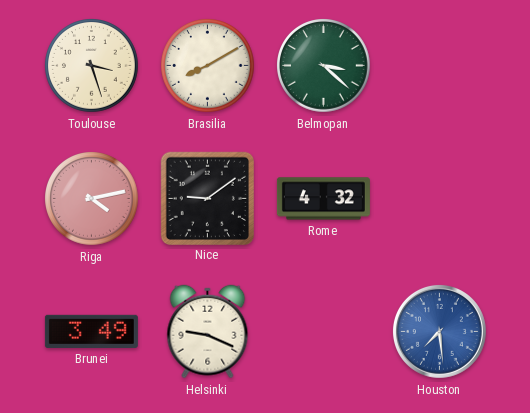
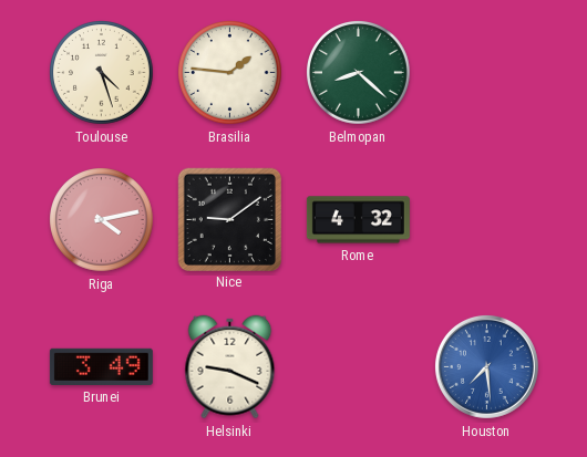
Toulouse: 3:27 -> 4:27 (102, 73)
Brasilia: 8:10 -> 1:46 (230, 73)
Belmopan: 3:22 -> 8:22 (359, 73)
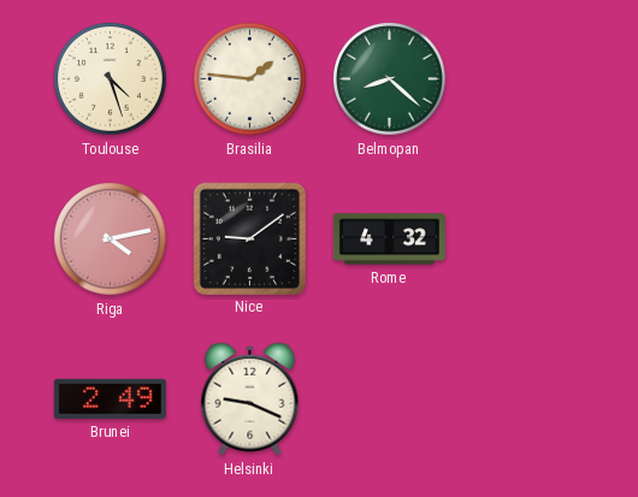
Brunei: 3:49 -> 2:49 (110, 398)
Houston: 7:29 -> none (486, 366)
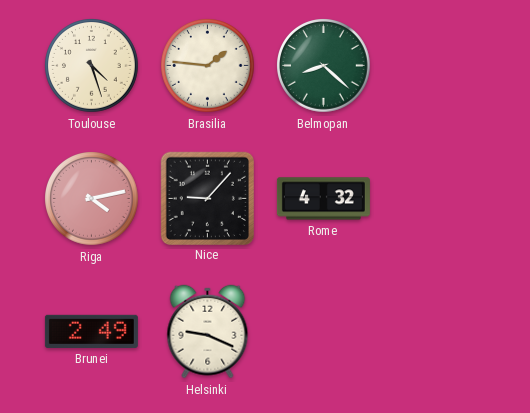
Nice: 9:09 -> 9:07 (207, 198)
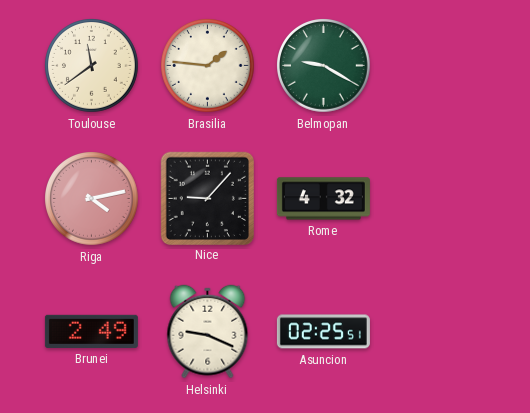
Toulouse: 4:27 -> 11:39 (92, 66)
Belmopan: 8:22 -> 9:20 (324, 66)
Asuncion: none -> 02:25 (323, 332)
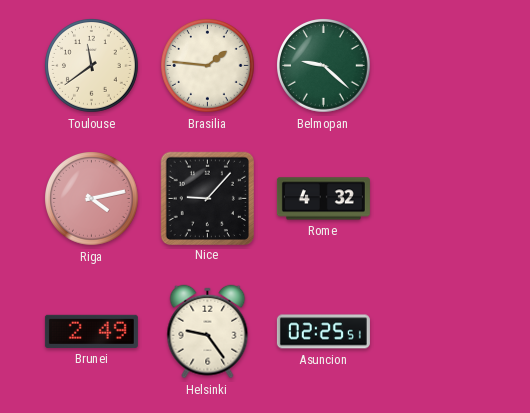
Belmopan: 9:20 -> 9:22 (324, 66)
Helsinki: 9:19 -> 9:24 (208, 332)
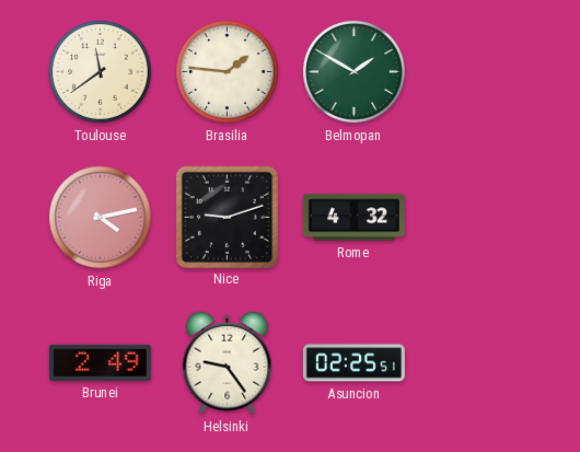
Belmopan: 9:22 -> 1:50 (355, 72)
Nice: 9:07 -> 9:12 (227, 217)
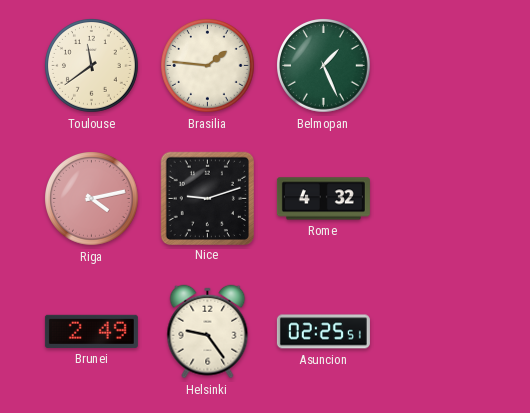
Belmopan: 1:50 -> 1:26 (324, 66)
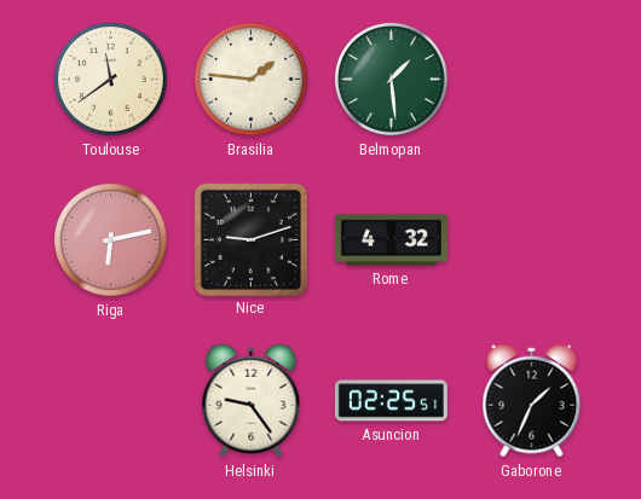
Belmopan: 1:26 -> 1:29 (392, 80)
Riga: 4:13 -> 6:13 (111, 240)
Brunei: 2:49 -> none (91, 331)
Gaborone: none -> 1:34 (532, 401)
